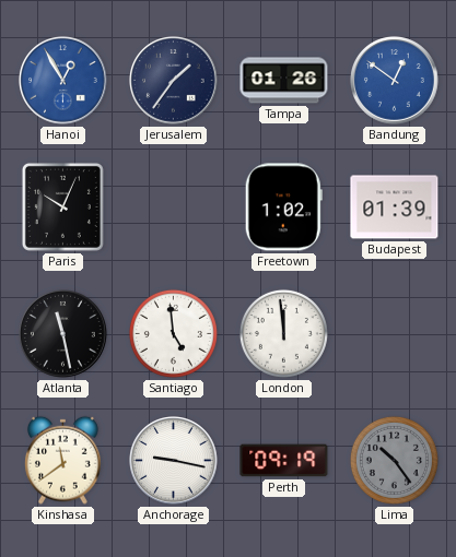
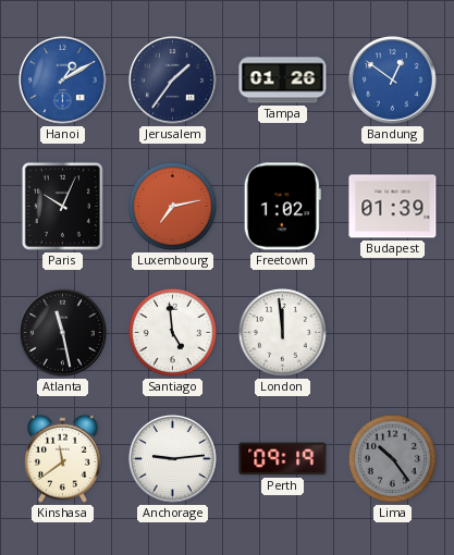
Hanoi: 12:55 -> 1:10 (63, 81)
Luxembourg: none -> 7:13 (172, 206)
Anchorage: 9:17 -> 9:14 (173, 459)
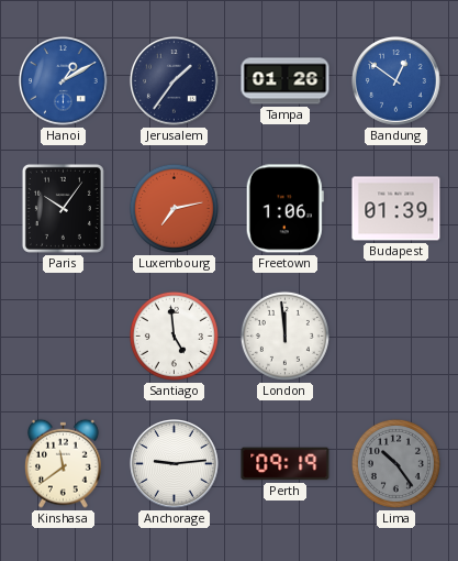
Paris: 10:04 -> 10:06 (63, 208)
Freetown: 1:02 -> 1:06 (284, 209)
Atlanta: 11:28 -> none (63, 333)
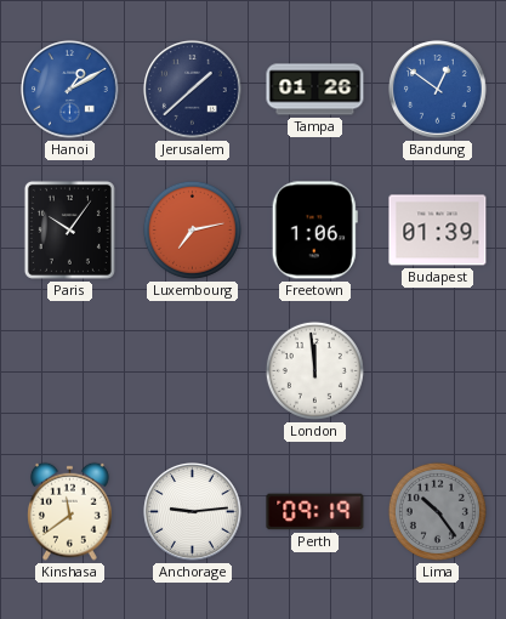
Jerusalem: 1:36 -> 1:38 (193, 90)
Santiago: 4:59 -> none (174, 335)
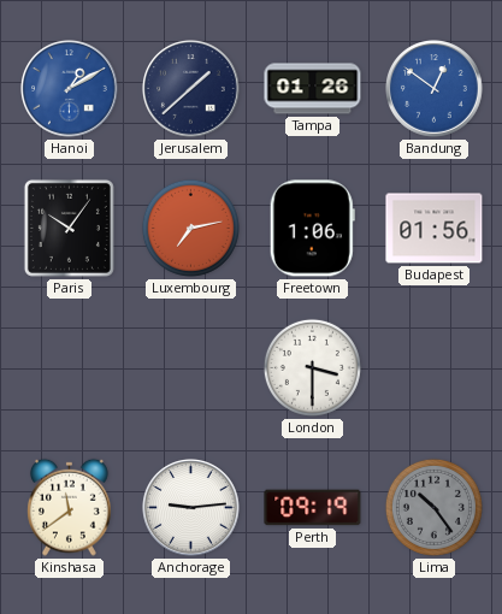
Budapest: 01:39 -> 01:56 (435, 229)
London: 11:59 -> 3:30 (312, 367)
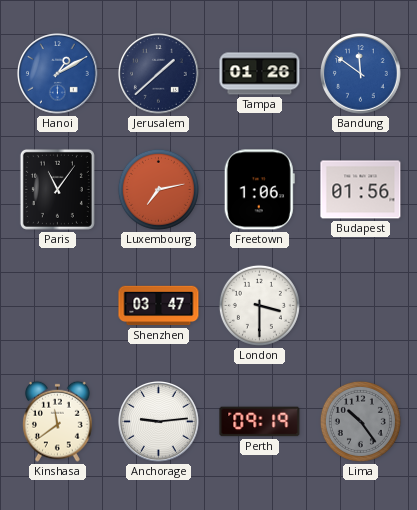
Bandung: 12:51 -> 11:51 (361, 74)
Paris: 10:06 -> 11:06 (57, 189)
Shenzhen: none -> 03:47 (159, 306)
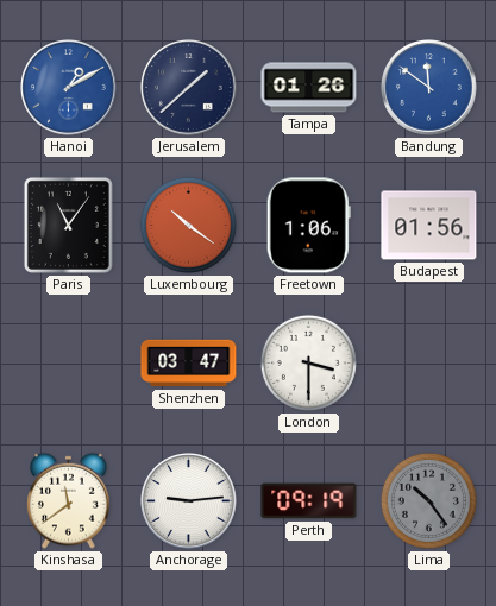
Luxembourg: 7:13 -> 10:21 (188, 225)
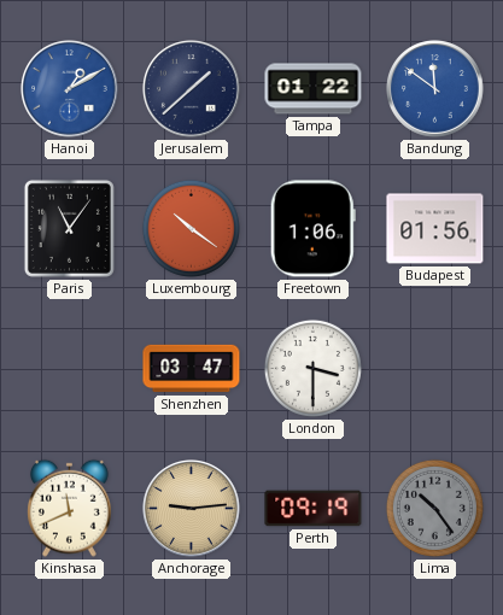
Tampa: 01:26 -> 01:22 (314, 89)
Kinshasa: 11:39 -> 11:41 (69, 508)
Anchorage dial: white -> champagne (192, 509)
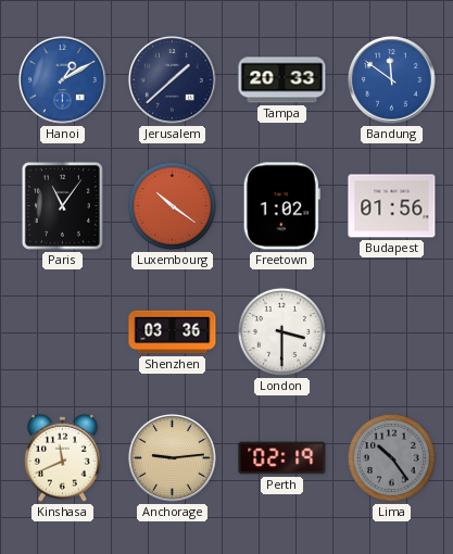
Tampa: 01:22 -> 20:33 (282, 80)
Freetown: 1:06 -> 1:02 (281, 206)
Shenzhen: 03:47 -> 03:36 (173, 332)
Perth: 09:19 -> 02:19 (282, 458)
